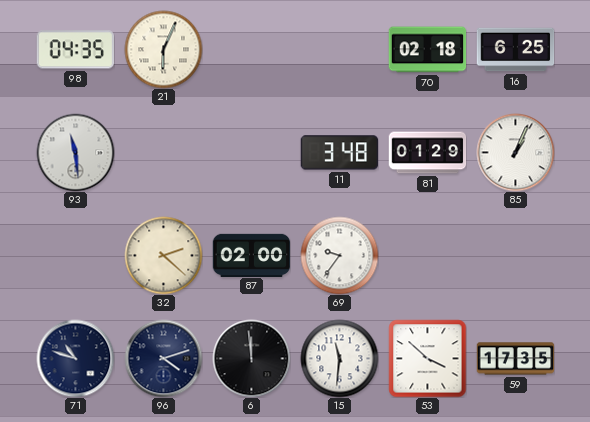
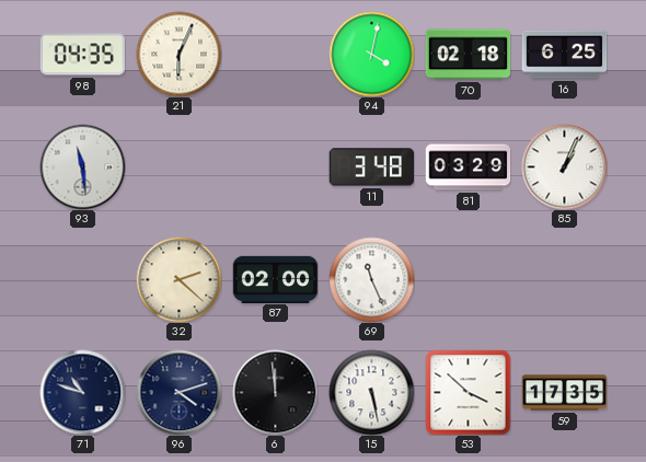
94: none -> 4:02 (371, 54)
81: 01:29 -> 03:29 (468, 168)
69: 9:36 -> 11:26 (371, 279)
15: 11:31 -> 5:28 (371, 392)
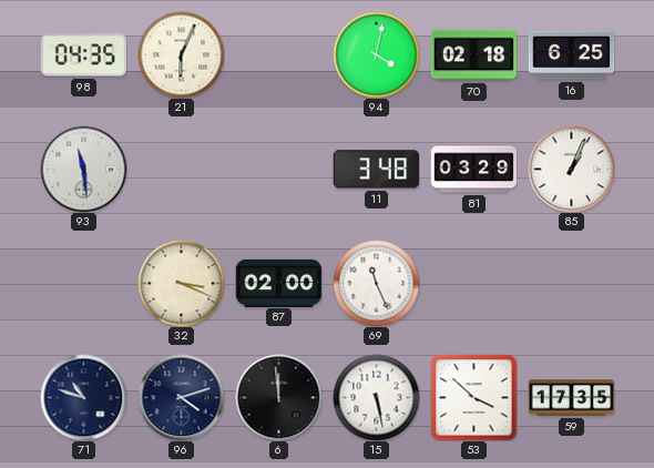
32: 2:22 -> 3:19 (181, 283)
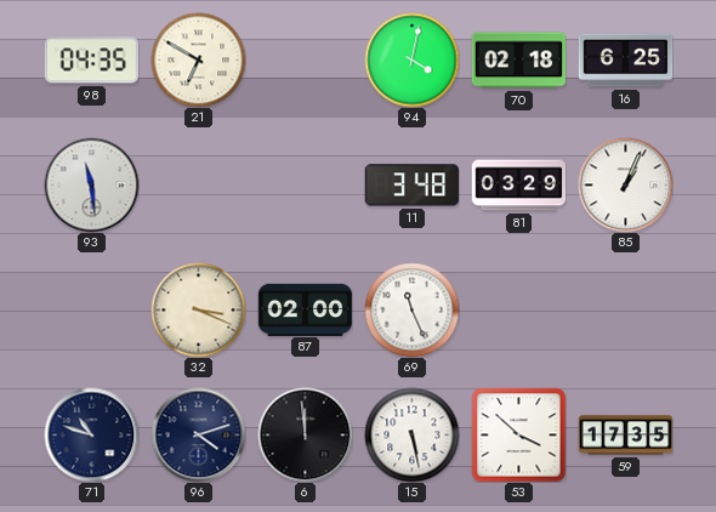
21: 6:04 -> 6:50 (198, 59)
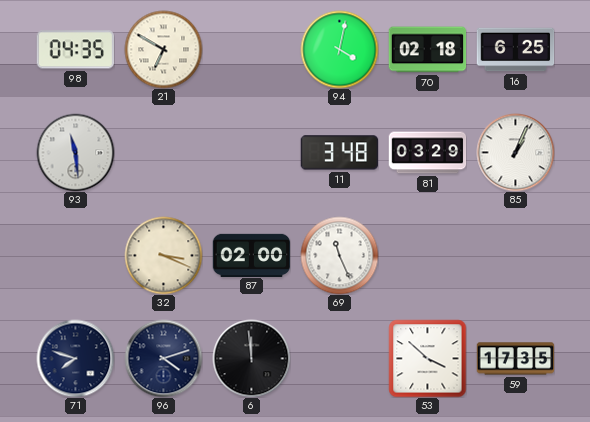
71: 10:48 -> 7:48 (75, 358)
15: 5:28 -> none (411, 434)
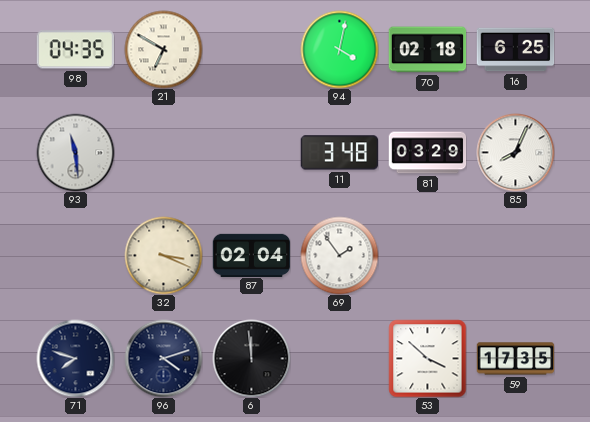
85: 1:04 -> 8:04 (515, 152)
87: 02:00 -> 02:04 (251, 255)
69: 11:26 -> 1:54 (339, 255)
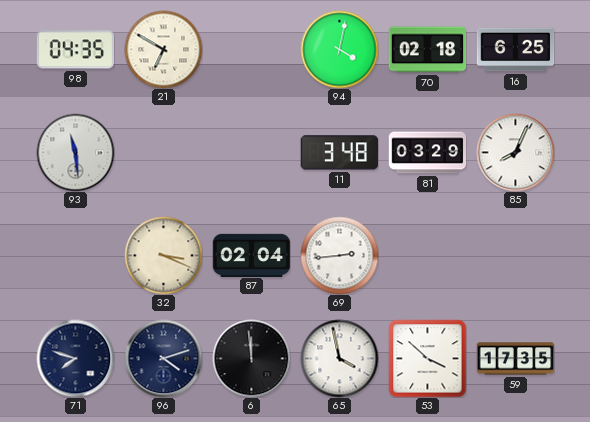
69: 1:54 -> 2:44 (339, 255)
65: none -> 3:58 (339, 358)
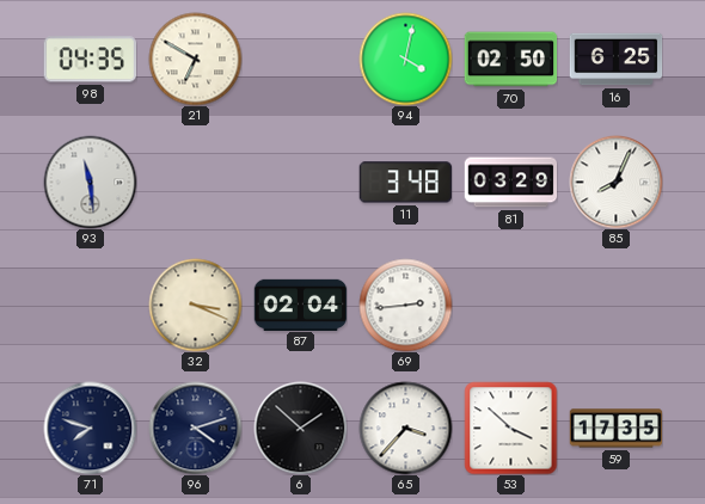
70: 02:18 -> 02:50 (510, 60)
6: 11:59 -> 1:52 (300, 428)
65: 3:58 -> 3:37 (405, 428)
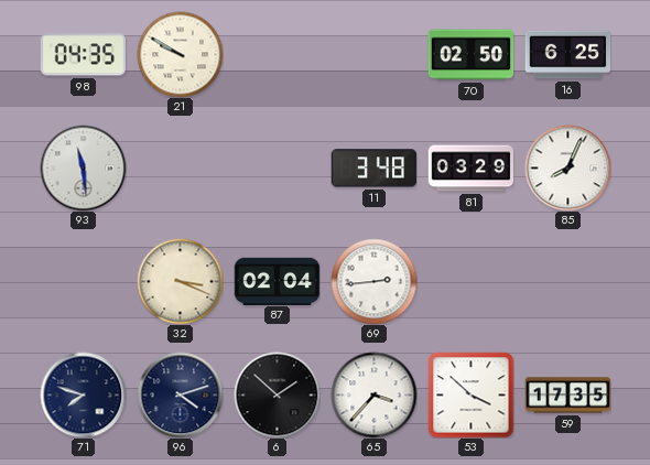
21: 6:50 -> 9:50 (180, 54)
94: 4:02 -> none (405, 59)
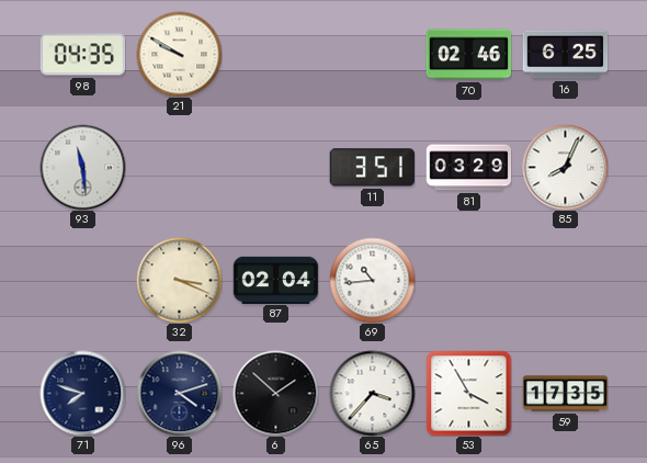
70: 02:50 -> 02:46 (468, 55)
11: 3:48 -> 3:51 (372, 168)
69: 2:44 -> 10:44 (372, 280)
53: 3:52 -> 3:55 (468, 393)
